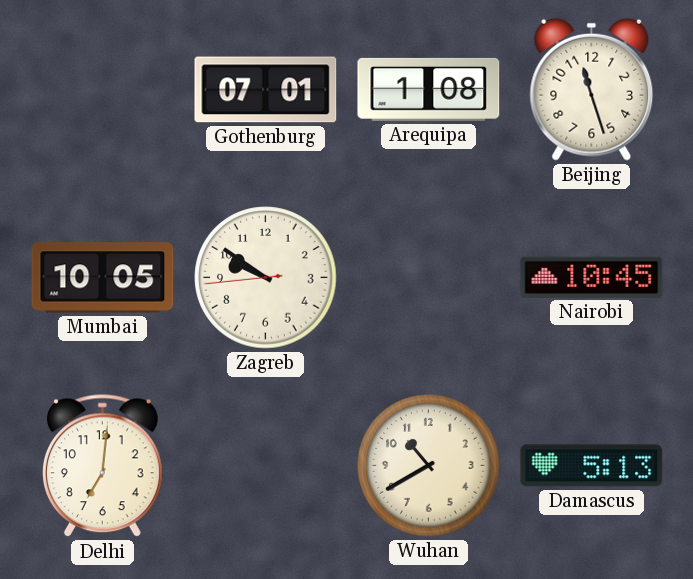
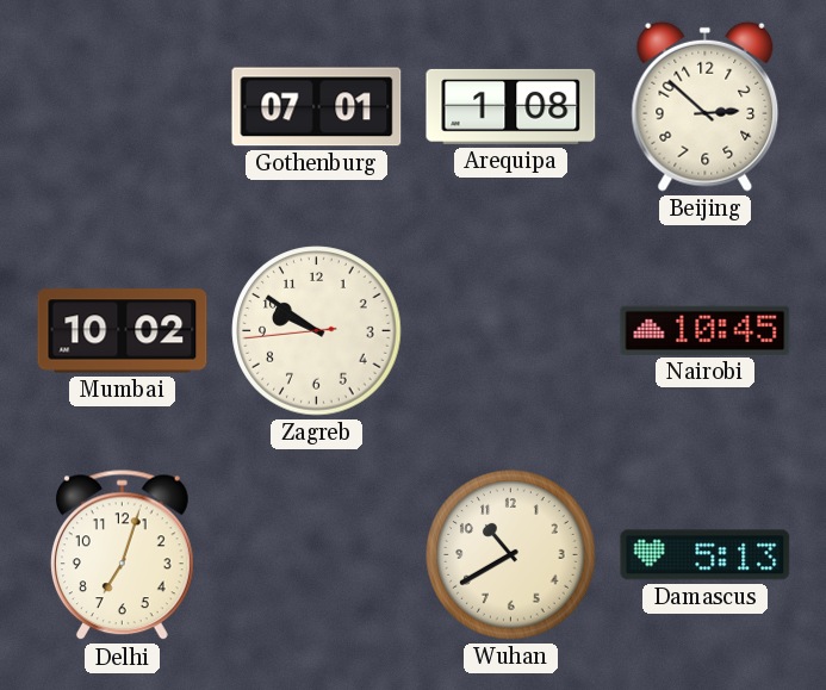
Beijing: 11:27 -> 2:52 (706, 106)
Mumbai: 10:05 -> 10:02 (123, 331)
Delhi: 7:01 -> 7:03 (123, 555)
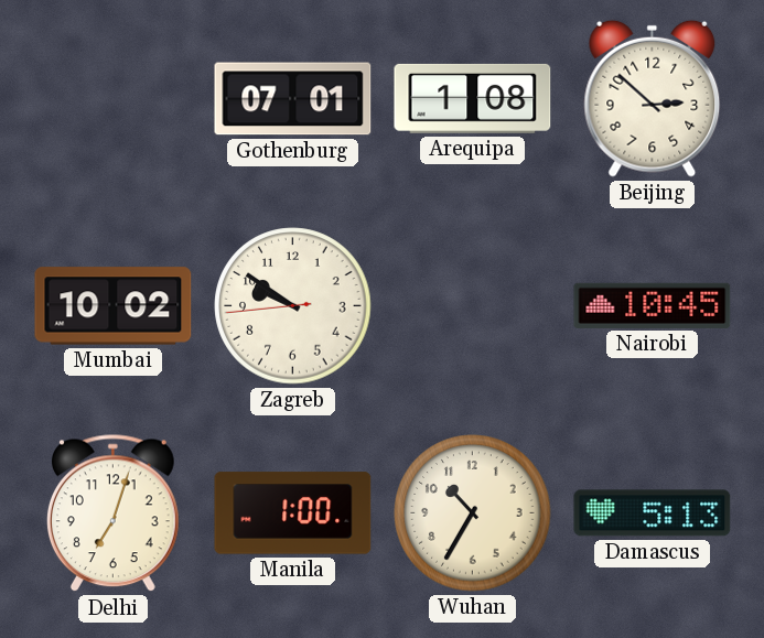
Manila: none -> 1:00 (293, 513)
Wuhan: 10:40 -> 10:35 (473, 513)
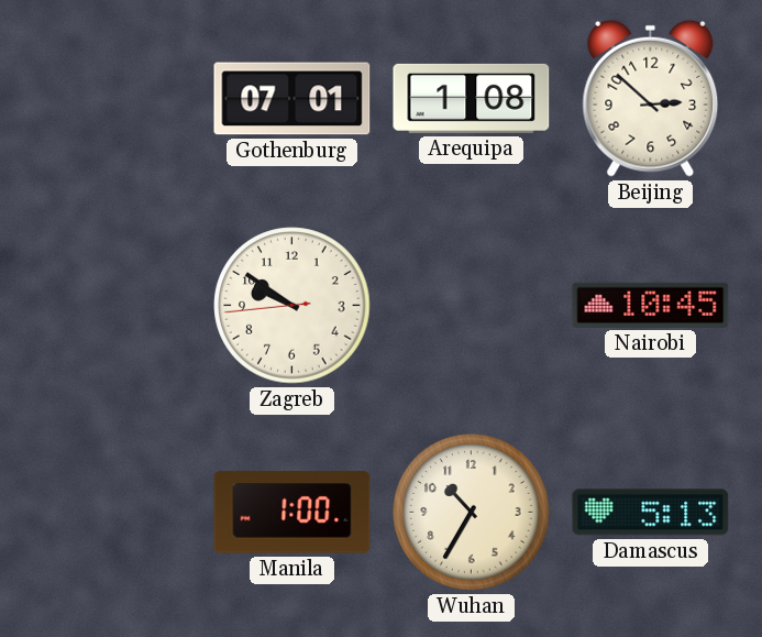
Mumbai: 10:02 -> none (114, 306)
Delhi: 7:03 -> none (114, 513)
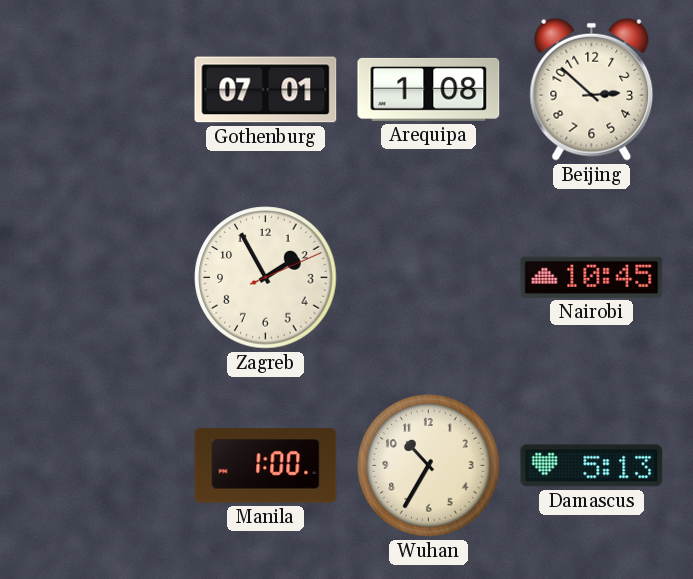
Zagreb: 9:50 -> 1:55 (266, 278)
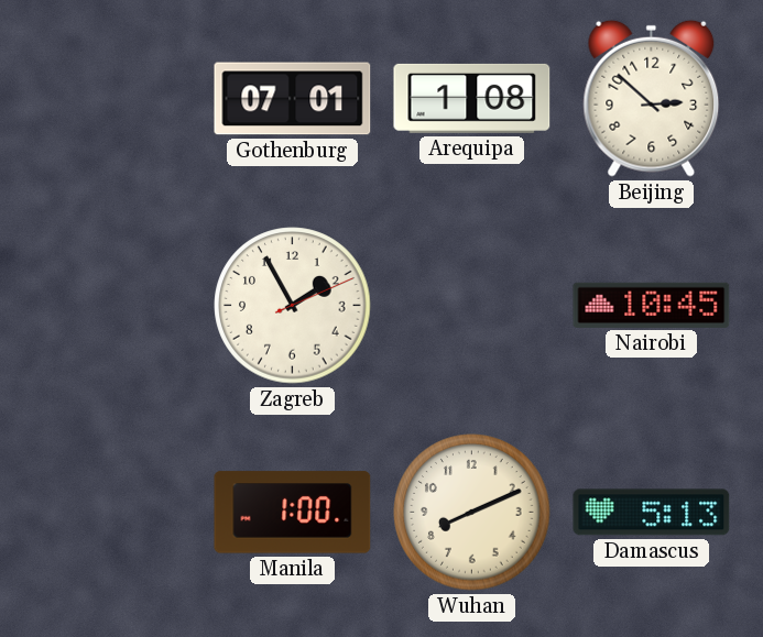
Wuhan: 10:35 -> 8:11 (472, 513)
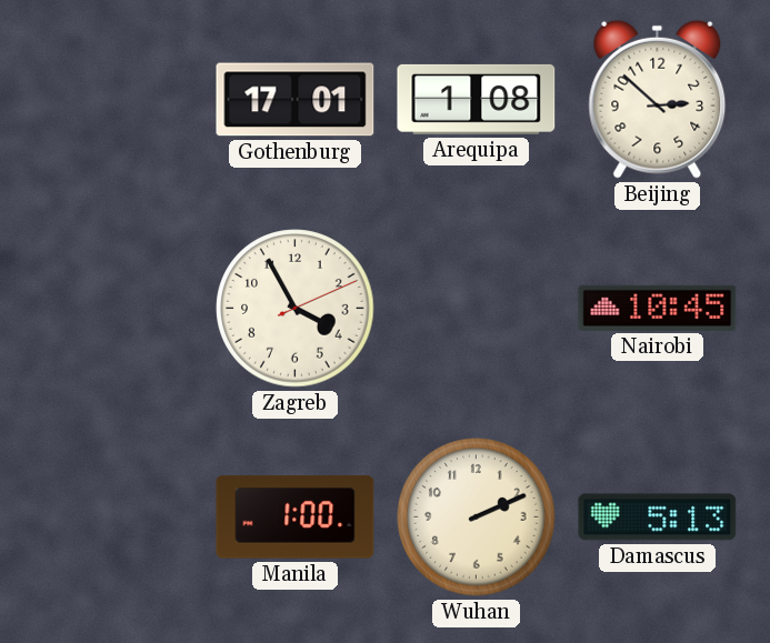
Gothenburg: 07:01 -> 17:01 (296, 100)
Zagreb: 1:55 -> 3:55 (296, 309)
Wuhan: 8:11 -> 2:11 (477, 518)
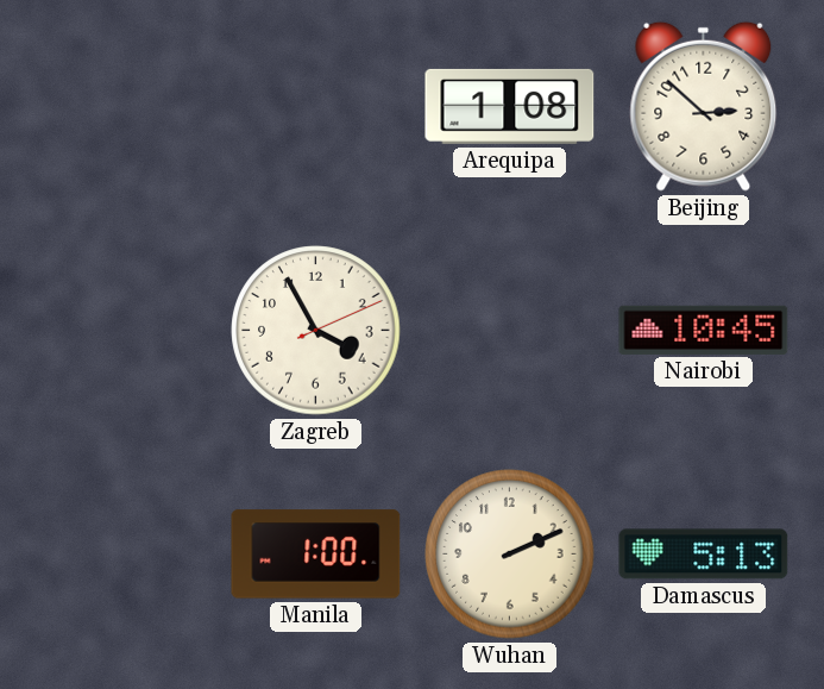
Gothenburg: 17:01 -> none (296, 100)
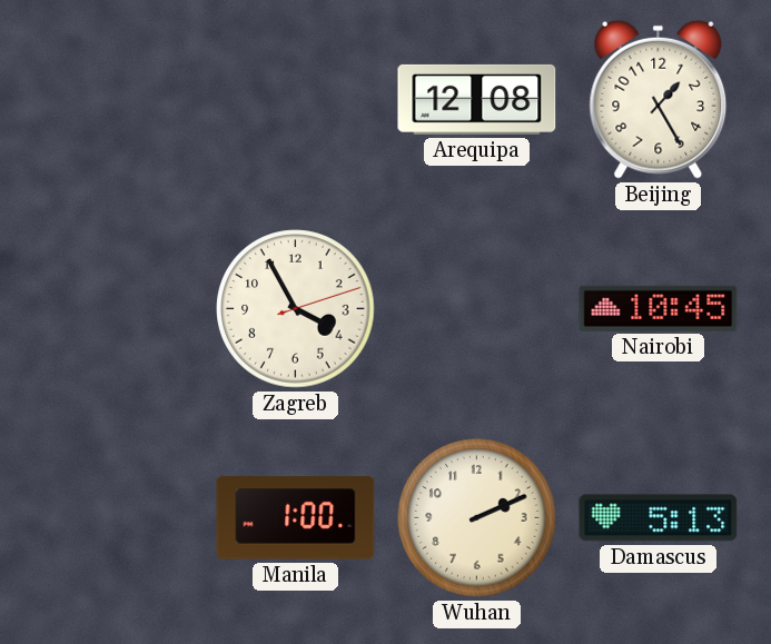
Arequipa: 1:08 -> 12:08 (477, 99)
Beijing: 2:52 -> 1:25 (659, 99)
Zagreb: 3:55:11 -> 3:55:12 (296, 309)
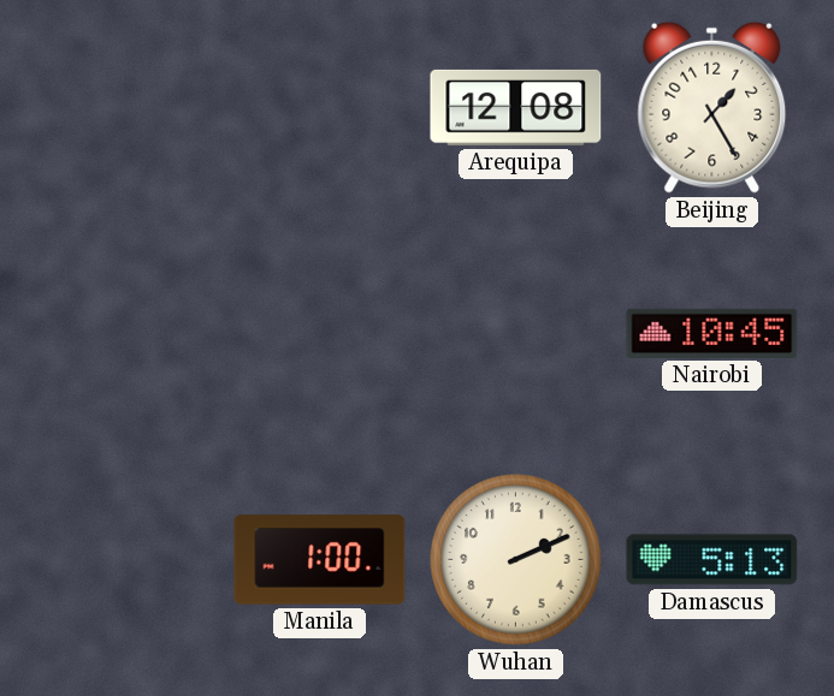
Zagreb: 3:55 -> none (296, 309)
